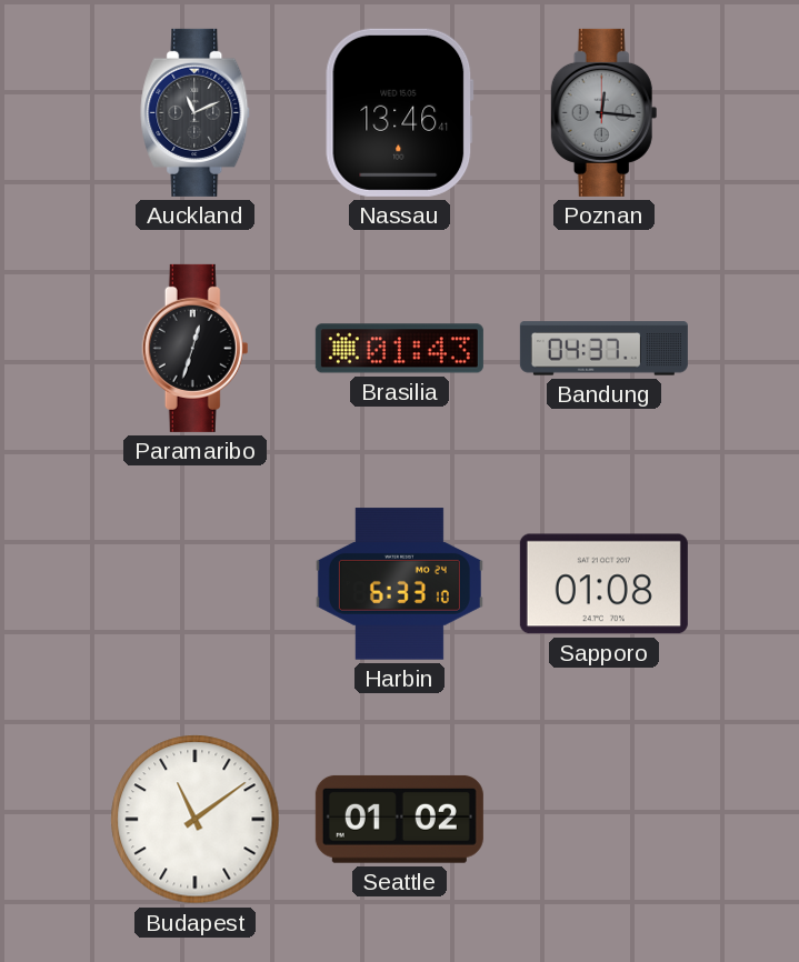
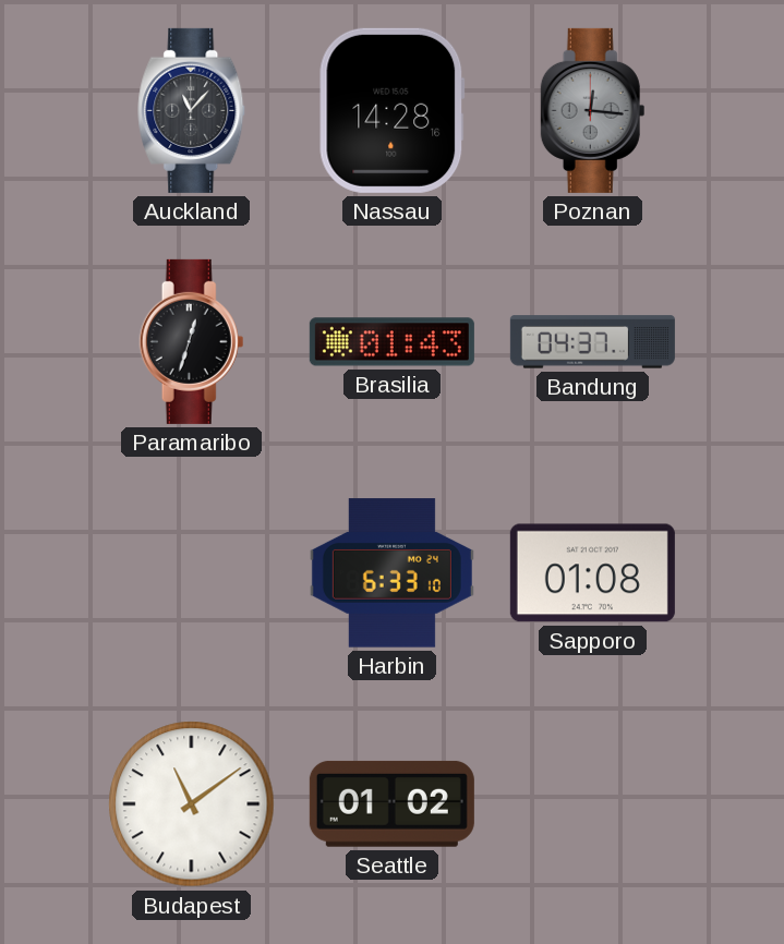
Auckland: 11:11 -> 11:07 (192, 110)
Nassau: 13:46 -> 14:28 (393, 110)
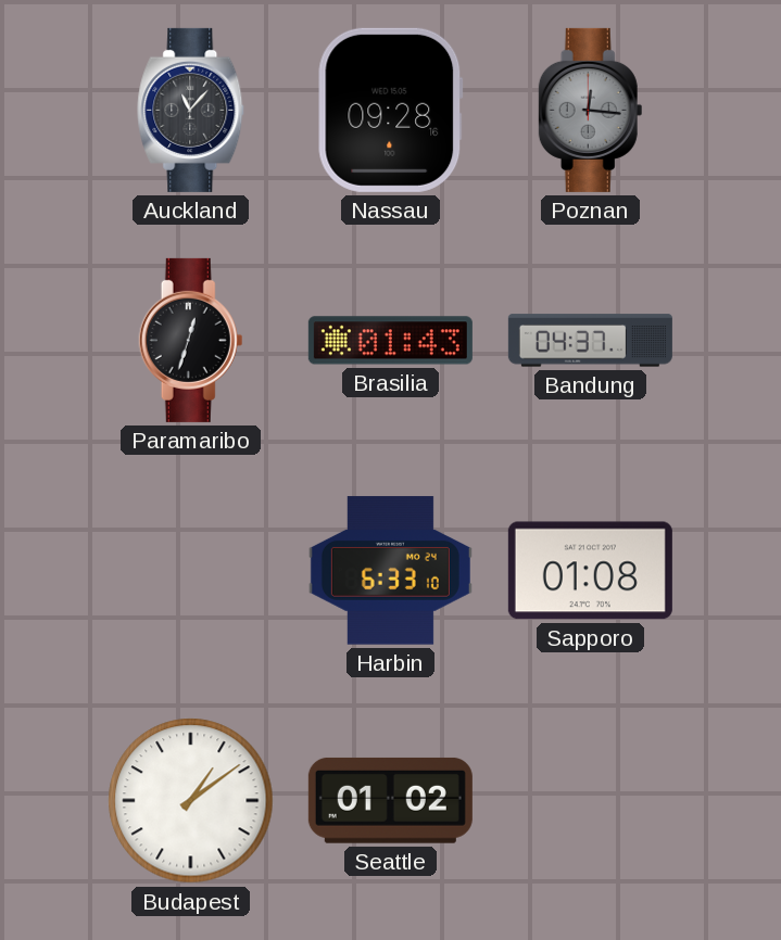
Nassau: 14:28 -> 09:28 (391, 110)
Budapest: 11:09 -> 1:09 (191, 801)
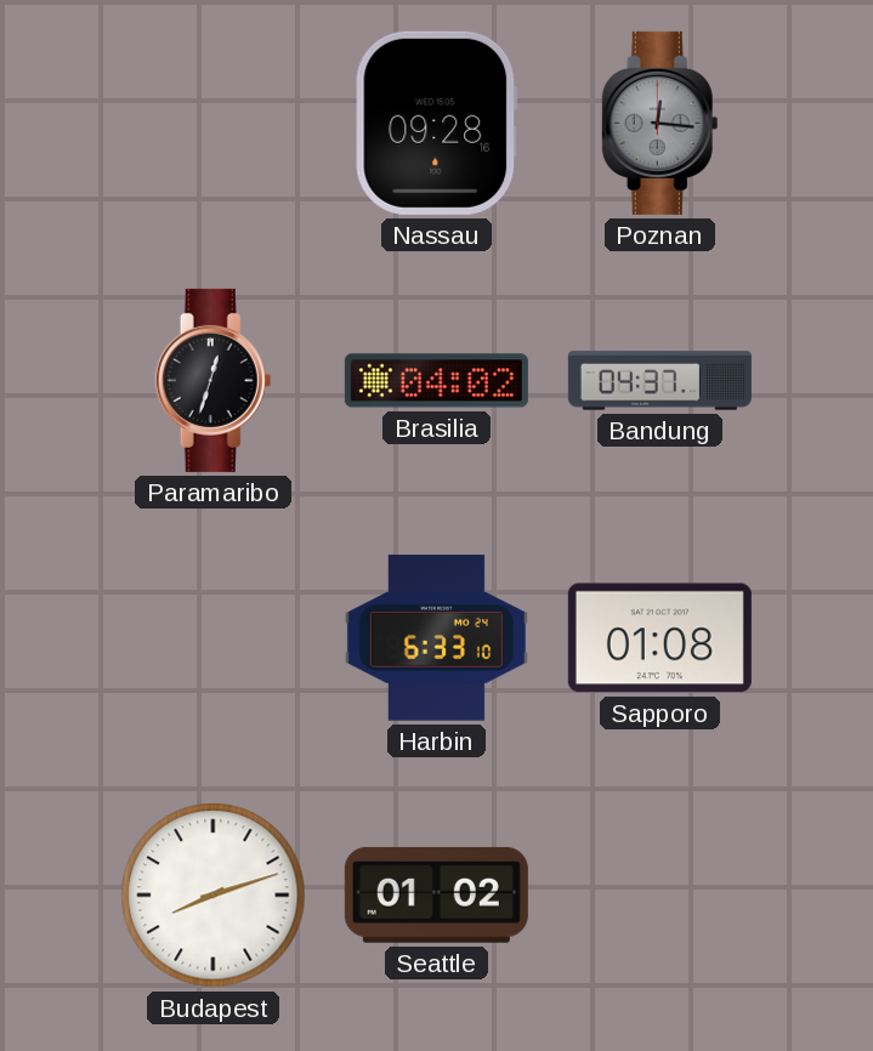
Auckland: 11:07 -> none (191, 110)
Brasilia: 01:43 -> 04:02 (436, 381)
Budapest: 1:09 -> 8:12 (214, 896)
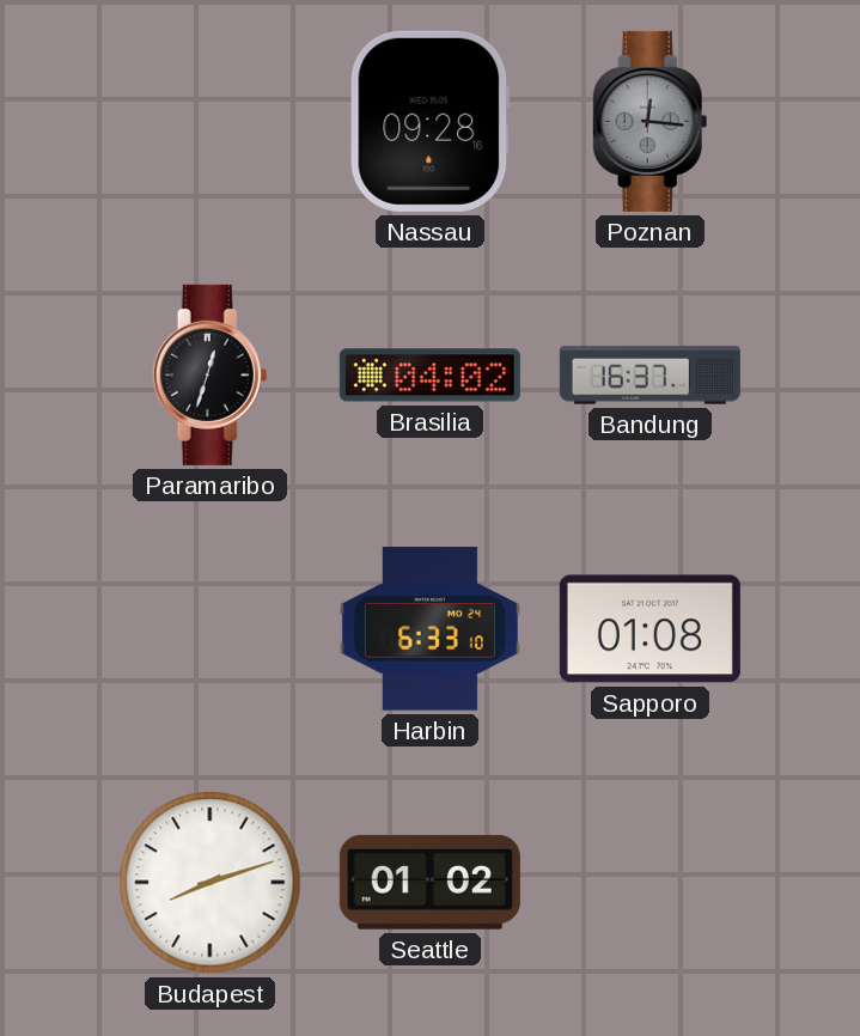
Bandung: 04:37 -> 16:37 (649, 376)
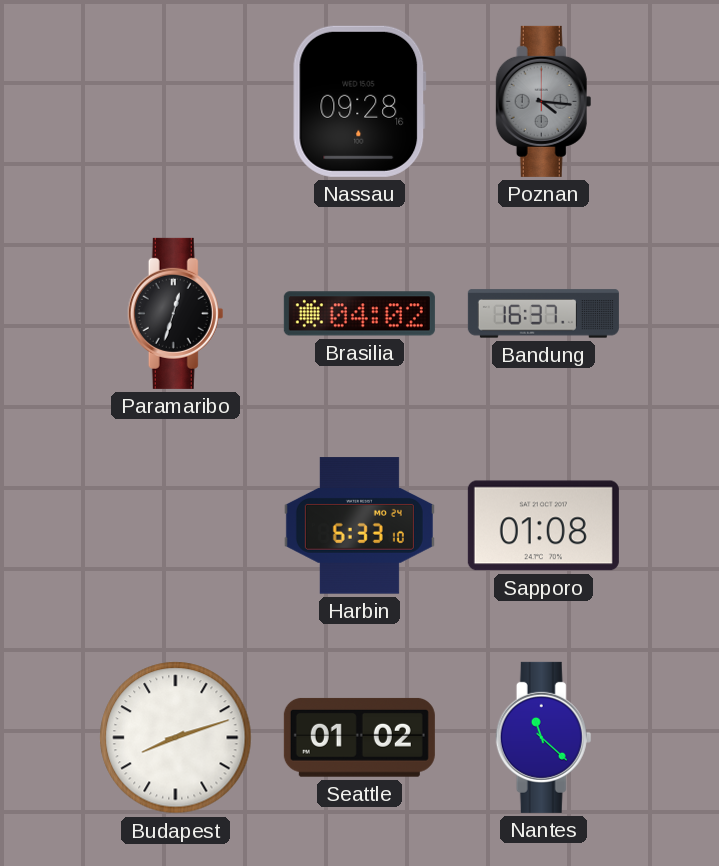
Poznan: 12:16 -> 4:16 (544, 101)
Nantes: none -> 11:22 (544, 737)
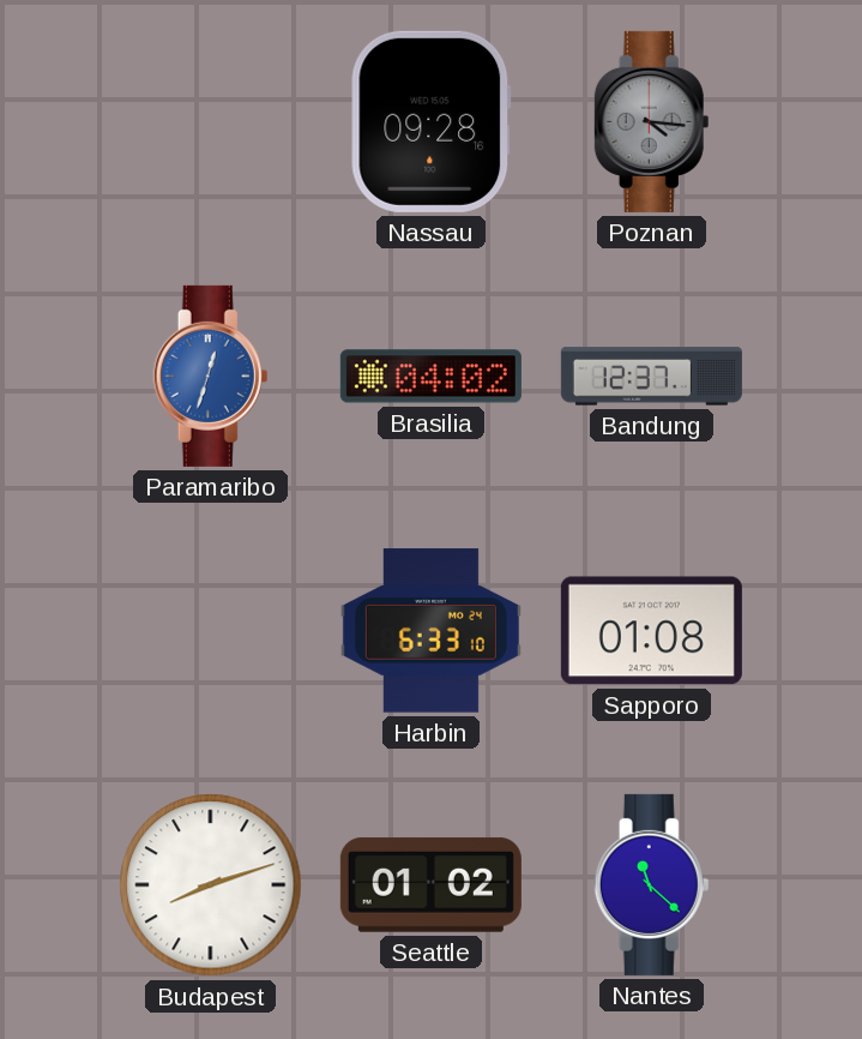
Paramaribo dial: black -> blue (211, 376)
Bandung: 16:37 -> 12:37 (651, 377)
